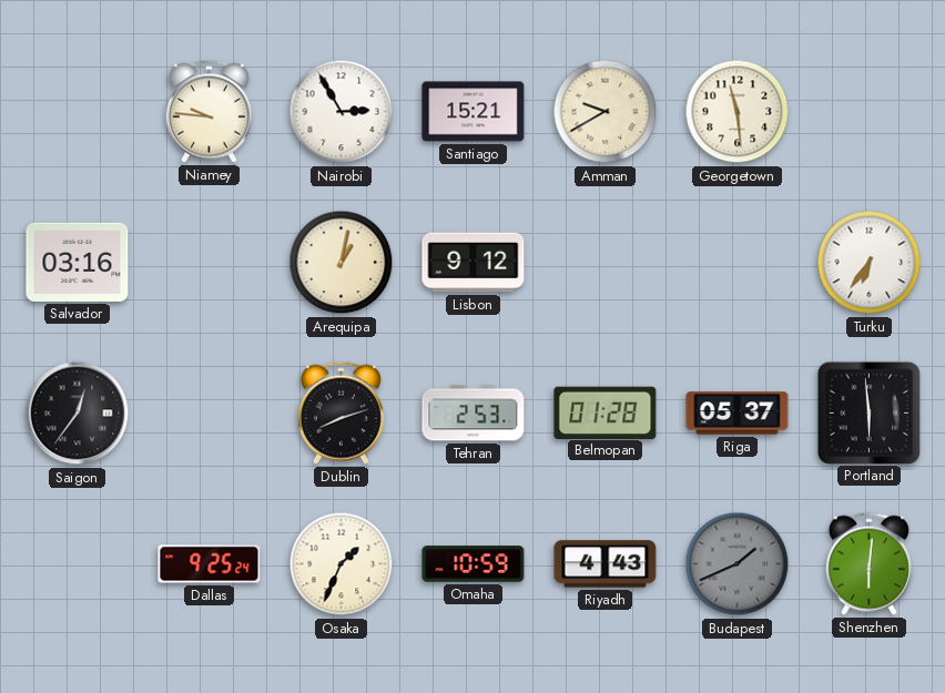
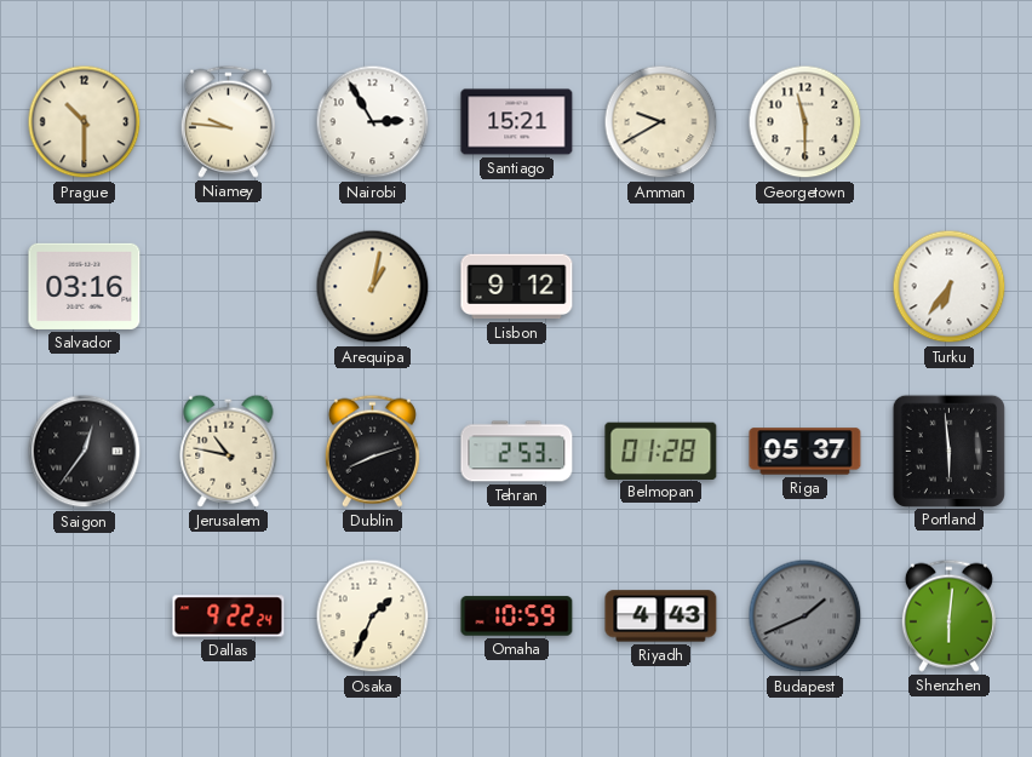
Prague: none -> 10:30 (85, 122)
Georgetown: 11:29 -> 11:30 (805, 122)
Jerusalem: none -> 10:47 (229, 451)
Dallas: 9:25 -> 9:22 (229, 617)
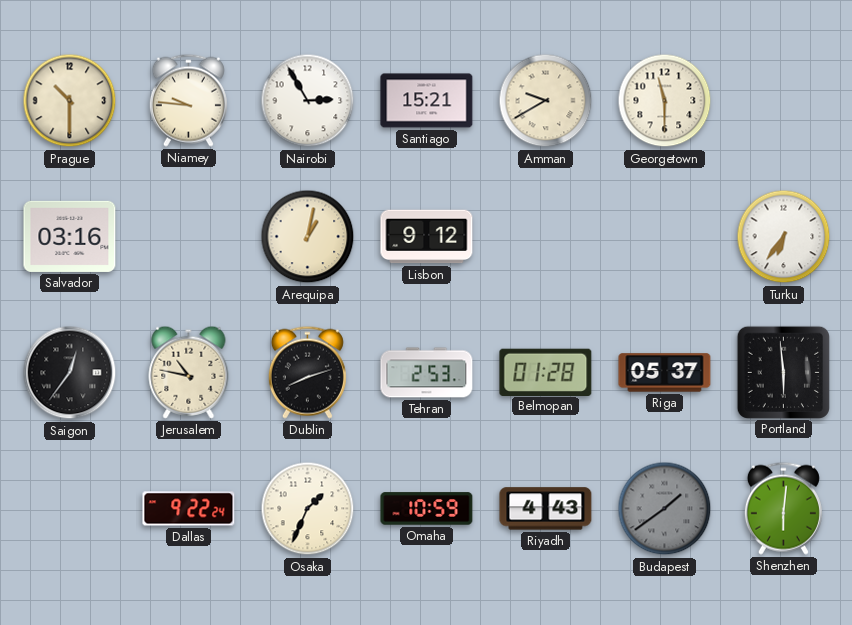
Budapest: 1:41 -> 1:39 (665, 509)
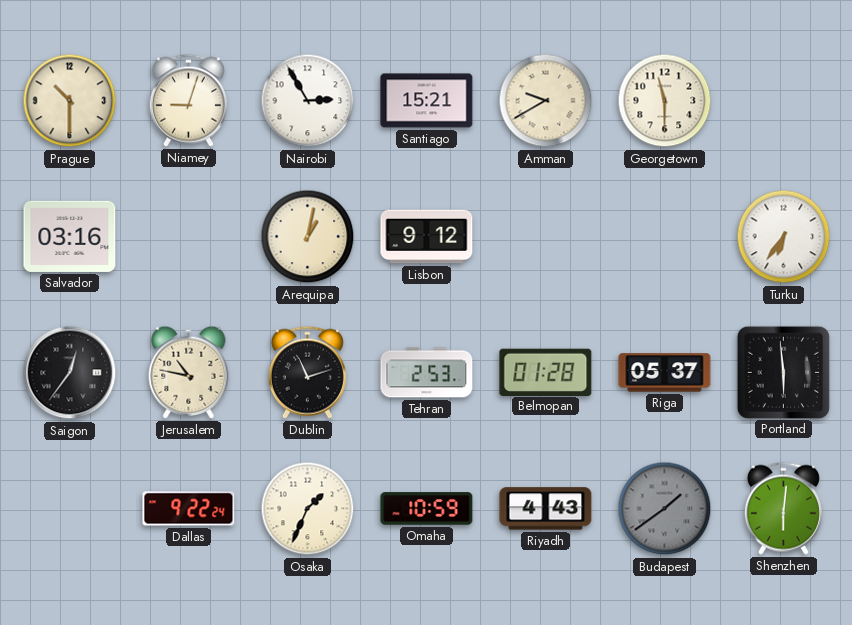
Niamey: 9:46 -> 9:03 (188, 100)
Dublin: 8:12 -> 11:12 (307, 372)
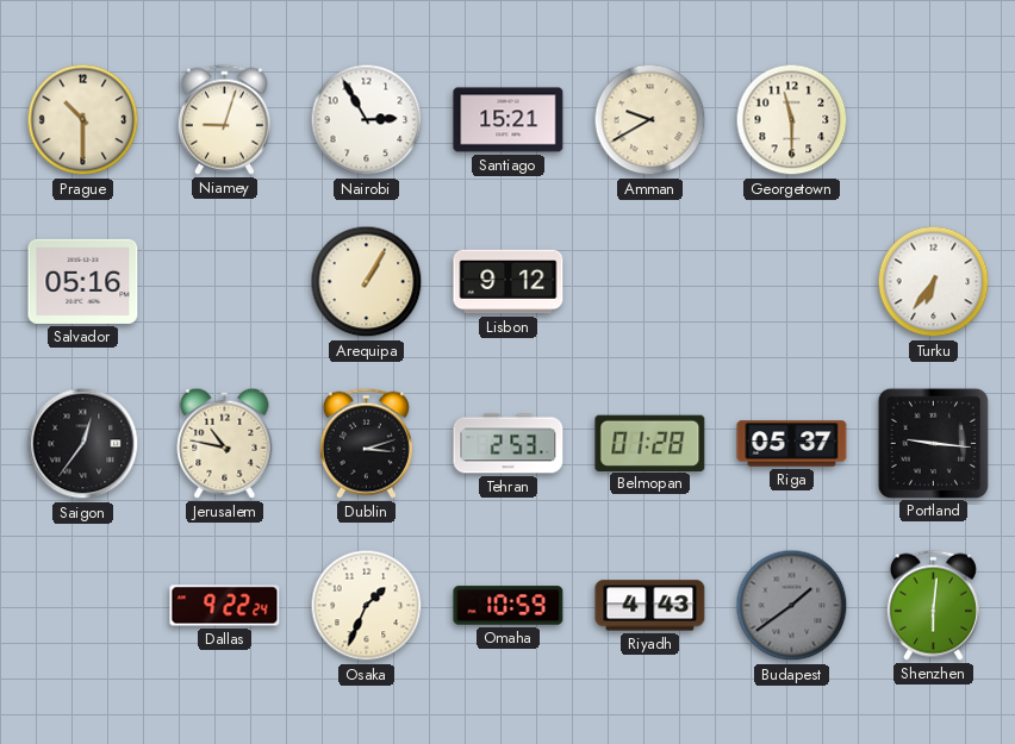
Salvador: 03:16 -> 05:16 (83, 281)
Arequipa: 1:02 -> 1:05 (367, 282)
Dublin: 11:12 -> 3:12 (366, 443)
Portland: 5:59 -> 9:16 (933, 443)
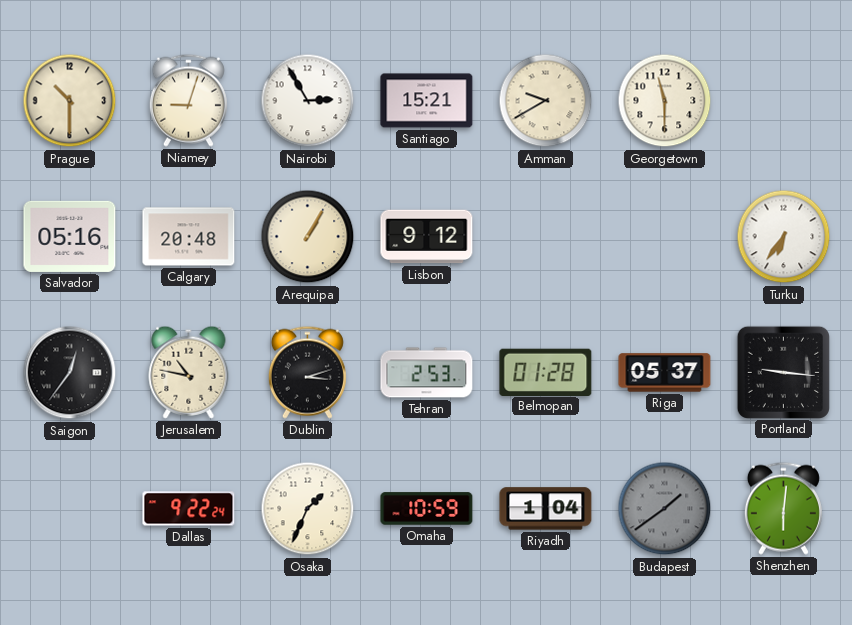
Calgary: none -> 20:48 (189, 237)
Riyadh: 4:43 -> 1:04 (546, 509)
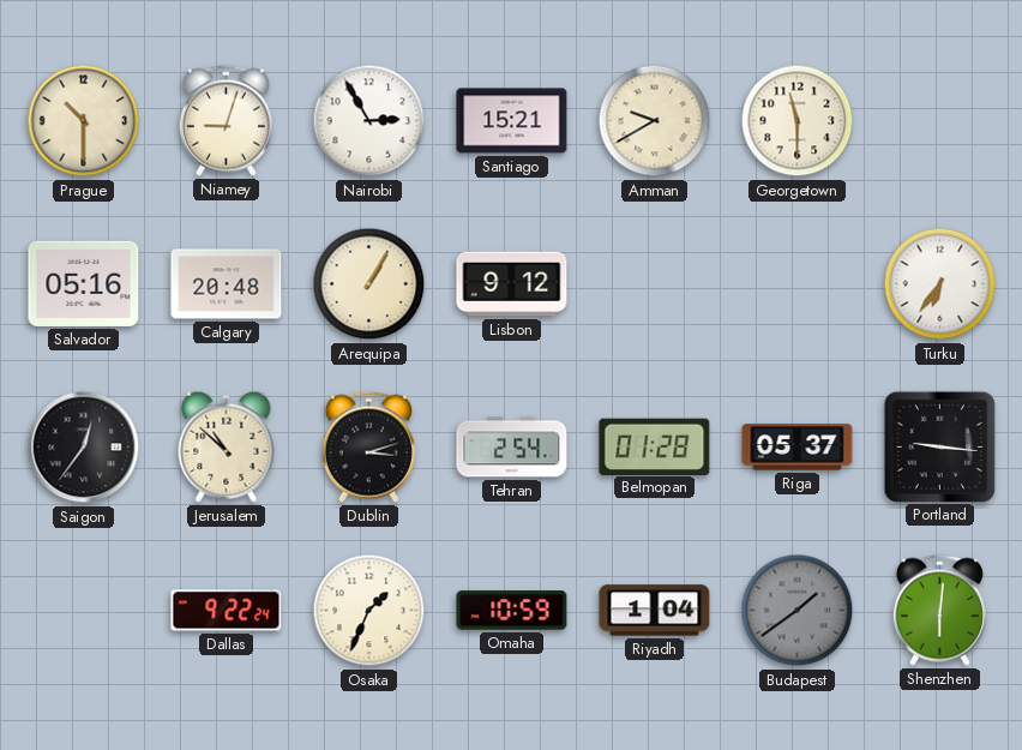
Jerusalem: 10:47 -> 10:52 (227, 446)
Tehran: 2:53 -> 2:54 (512, 448)
